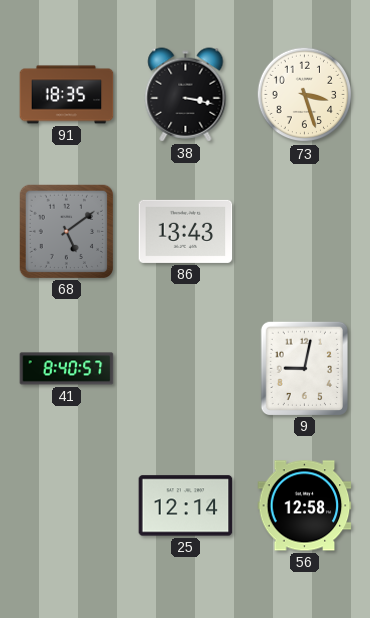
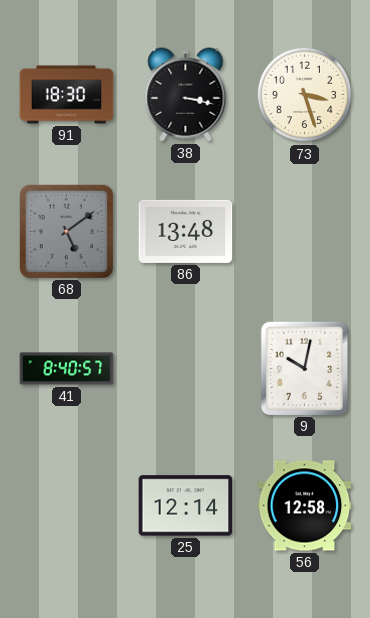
91: 18:35 -> 18:30 (67, 95)
86: 13:43 -> 13:48 (186, 231)
9: 9:02 -> 10:02 (304, 368)
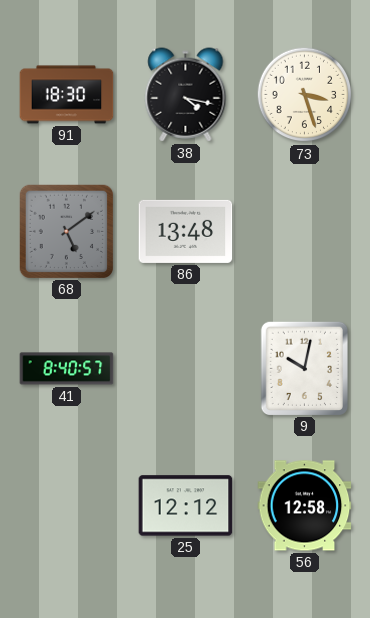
38: 3:17 -> 4:17 (186, 95)
25: 12:14 -> 12:12 (186, 506)
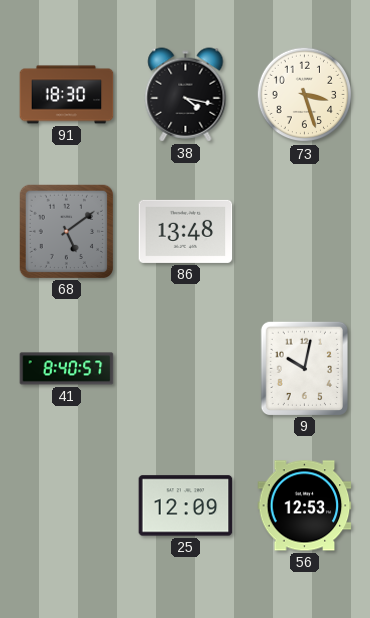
25: 12:12 -> 12:09 (186, 506)
56: 12:58 -> 12:53 (305, 506)
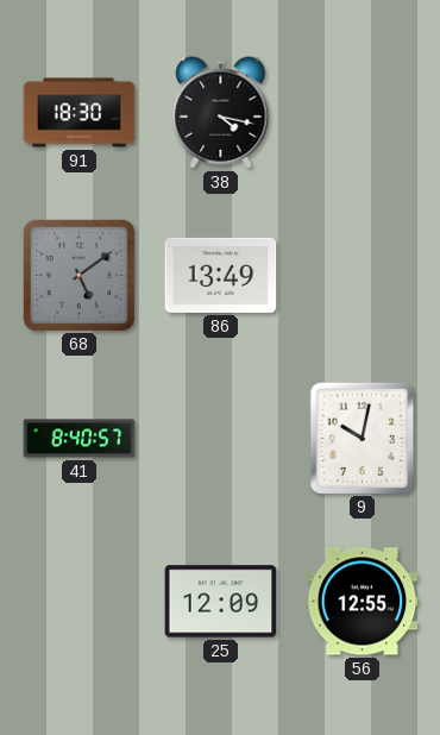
73: 3:27 -> none (305, 95)
86: 13:48 -> 13:49 (221, 275)
56: 12:53 -> 12:55 (363, 602)
